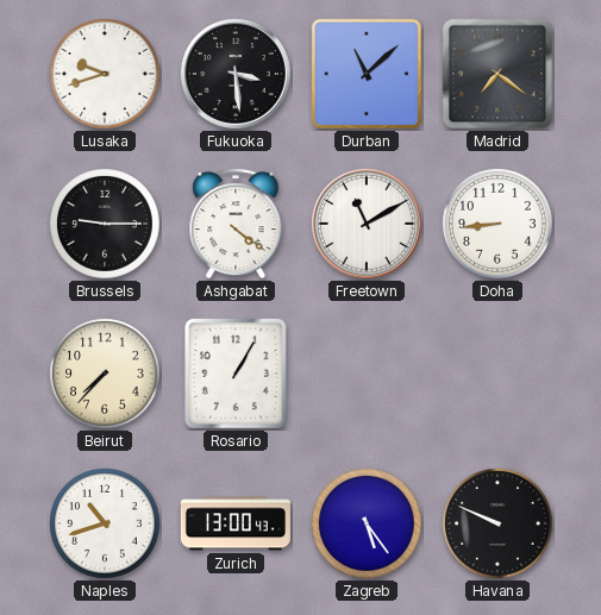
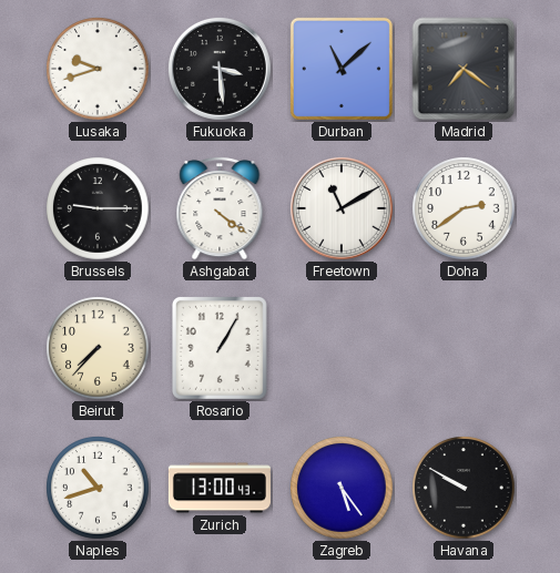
Doha: 8:44 -> 2:39 (464, 208)
Havana: 9:49 -> 9:50 (464, 488)
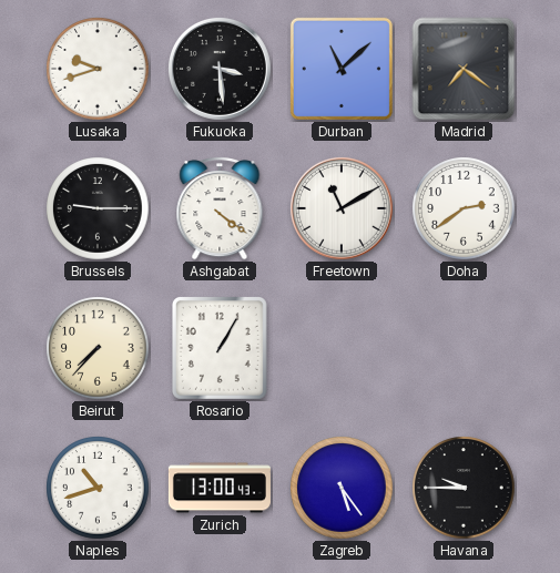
Havana: 9:50 -> 9:45 (464, 488)
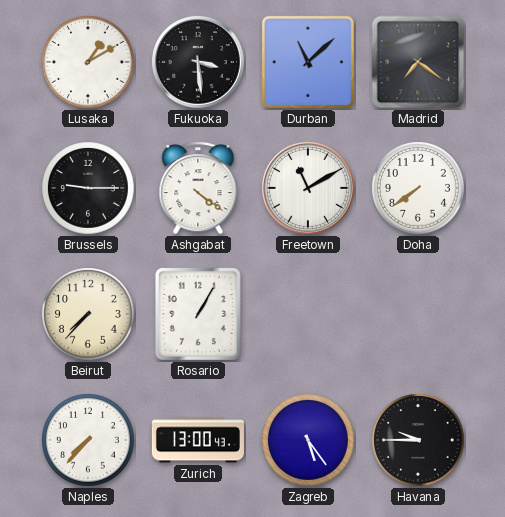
Lusaka: 9:42 -> 1:10 (88, 62)
Doha: 2:39 -> 7:39 (418, 188)
Naples: 10:42 -> 7:37 (88, 440)
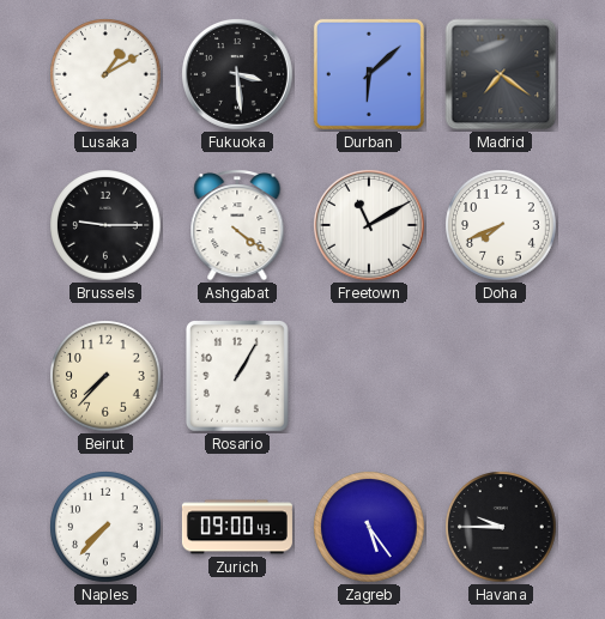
Durban: 11:08 -> 6:08 (369, 74)
Doha: 7:39 -> 7:41 (501, 225)
Zurich: 13:00 -> 09:00 (237, 527)
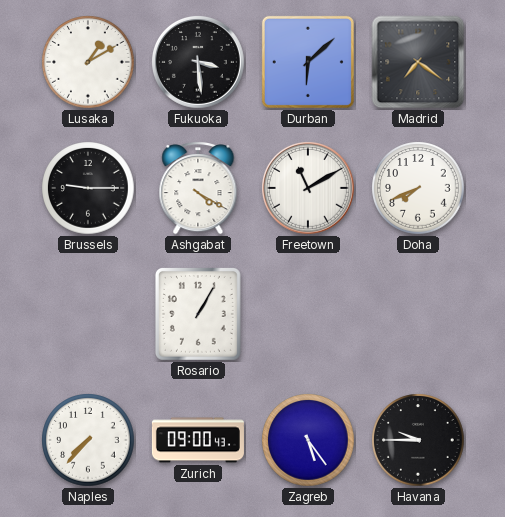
Ashgabat: 4:21 -> 4:20 (198, 188)
Beirut: 7:37 -> none (105, 376)
